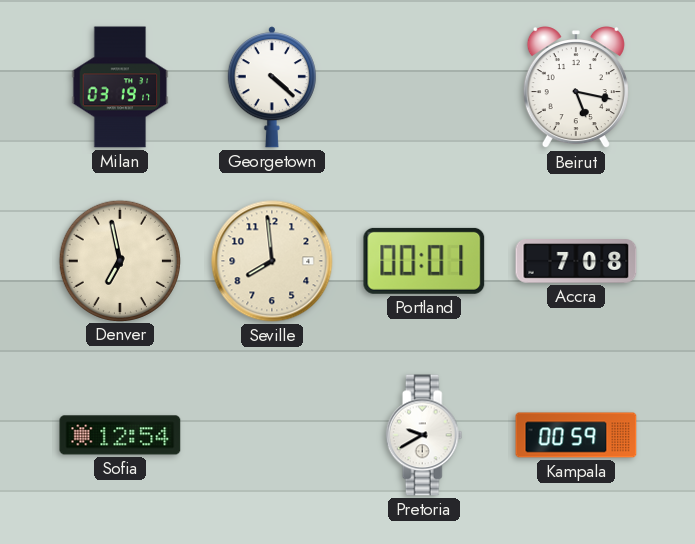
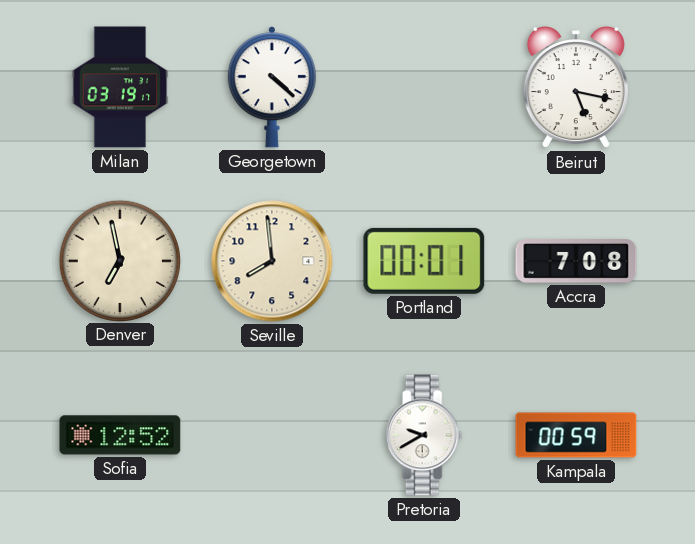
Sofia: 12:54 -> 12:52 (120, 435)
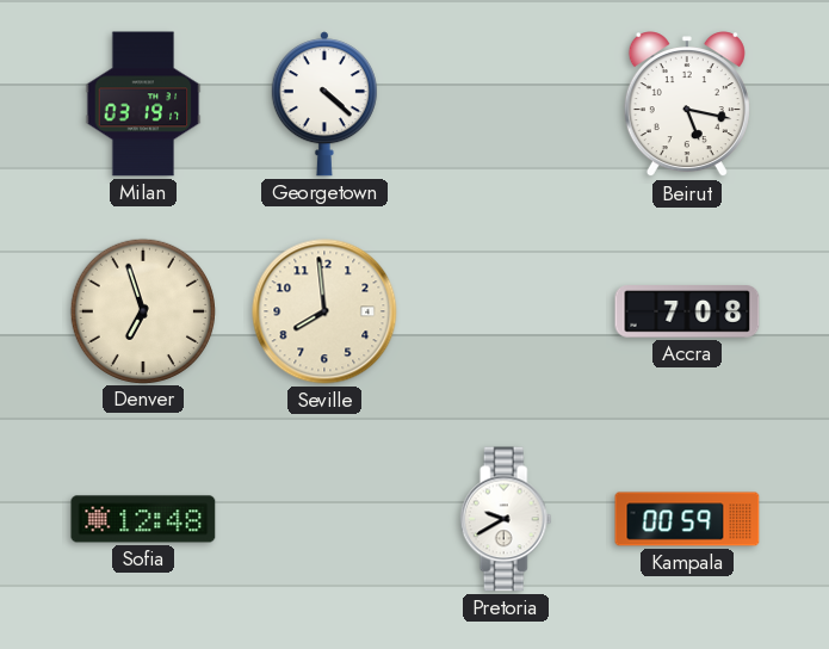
Denver: 6:58 -> 6:57 (142, 310)
Portland: 00:01 -> none (424, 261)
Sofia: 12:52 -> 12:48 (143, 519)
